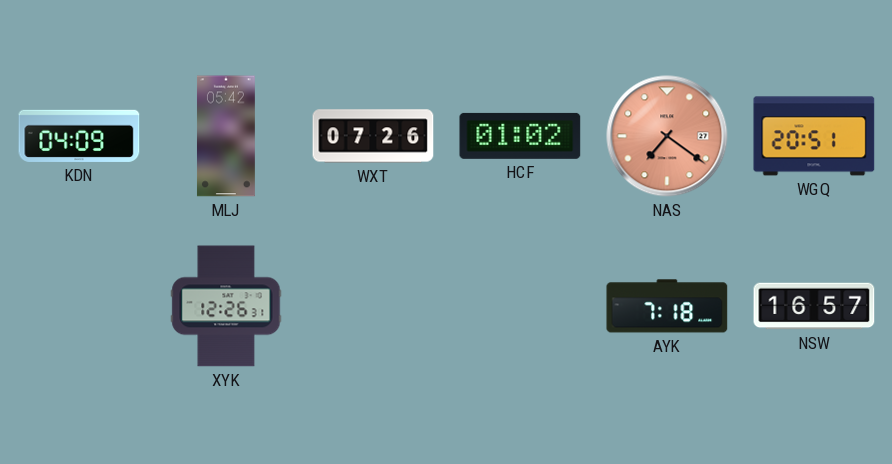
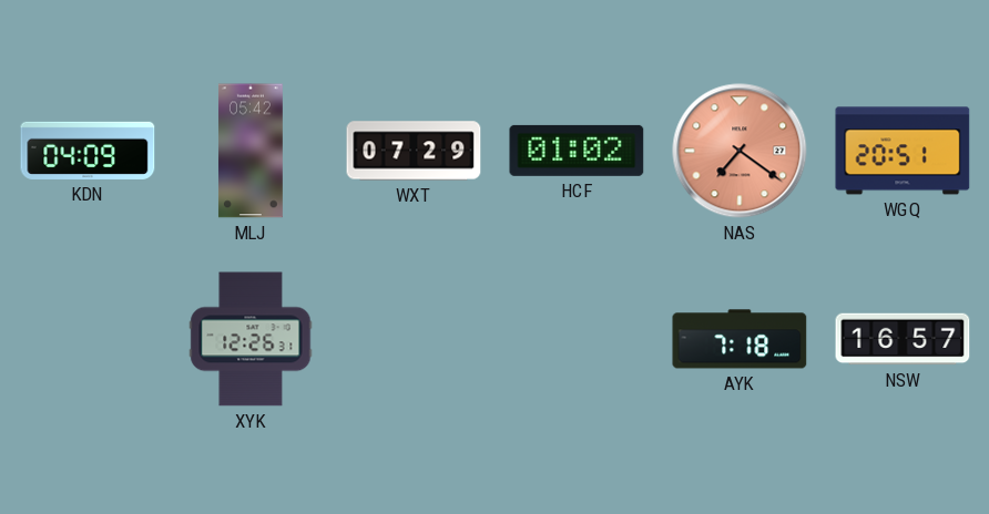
WXT: 07:26 -> 07:29 (414, 151)
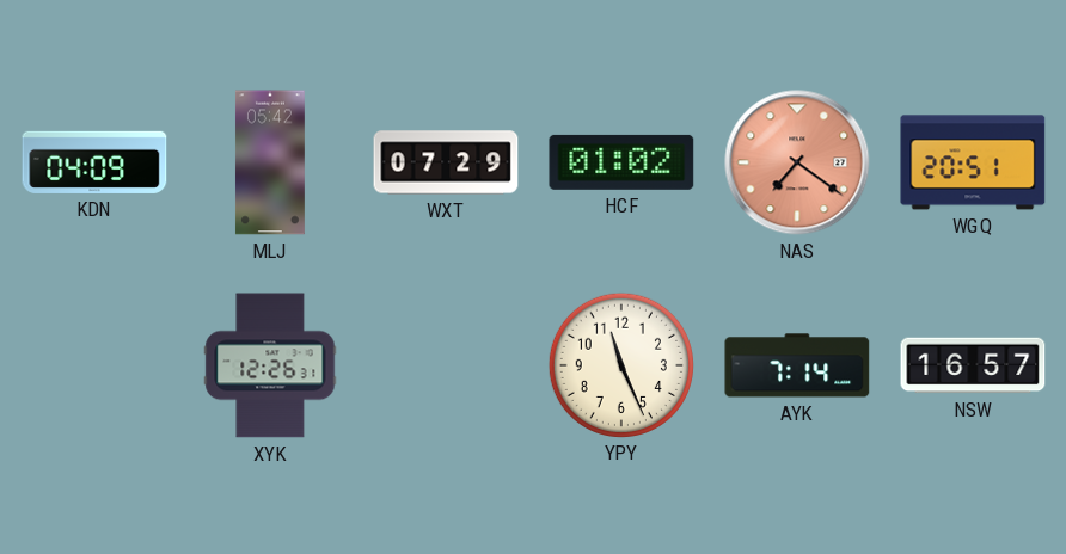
YPY: none -> 11:26 (620, 364)
AYK: 7:18 -> 7:14 (797, 365)
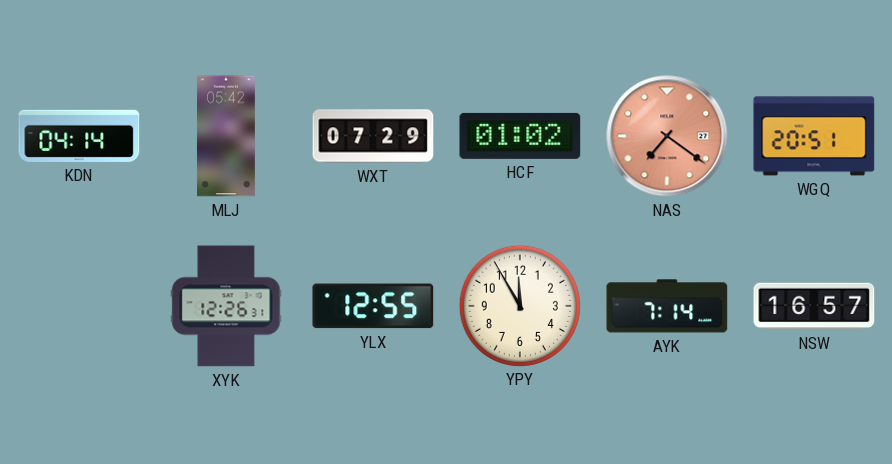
KDN: 04:09 -> 04:14 (79, 136)
YLX: none -> 12:55 (373, 306)
YPY: 11:26 -> 11:55 (519, 305)
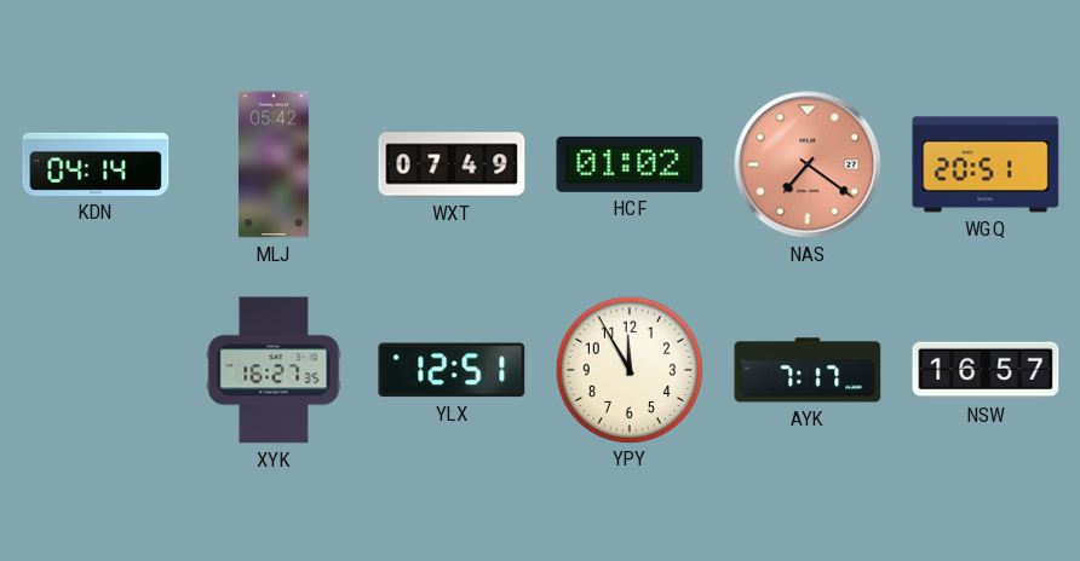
WXT: 07:29 -> 07:49 (452, 164)
XYK: 12:26 -> 16:27 (274, 370)
YLX: 12:55 -> 12:51 (452, 370)
AYK: 7:14 -> 7:17 (808, 370)
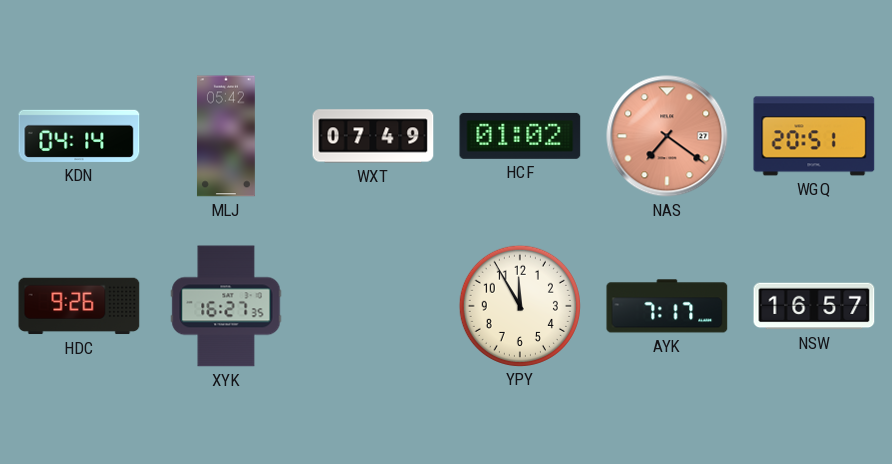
HDC: none -> 9:26 (79, 306)
YLX: 12:51 -> none (452, 370)
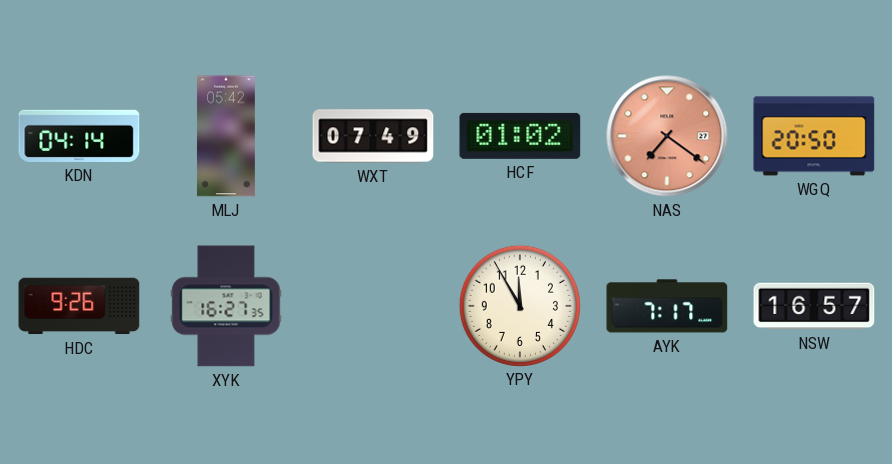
WGQ: 20:51 -> 20:50 (814, 136)
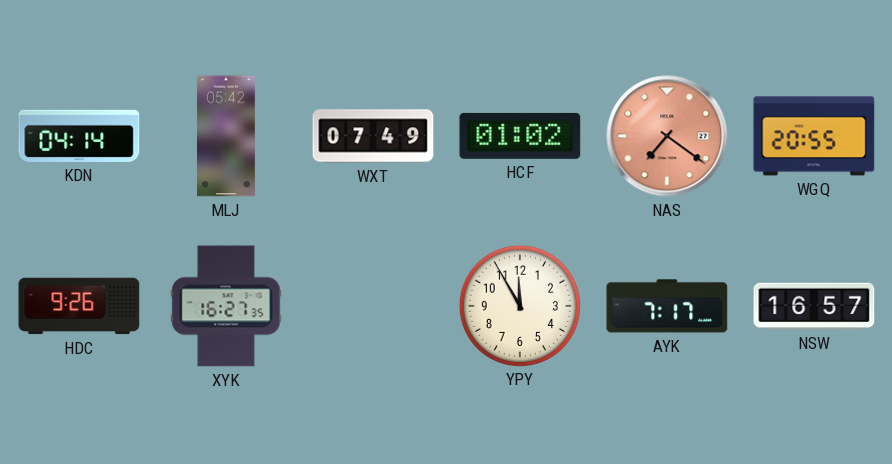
WGQ: 20:50 -> 20:55 (814, 136)
